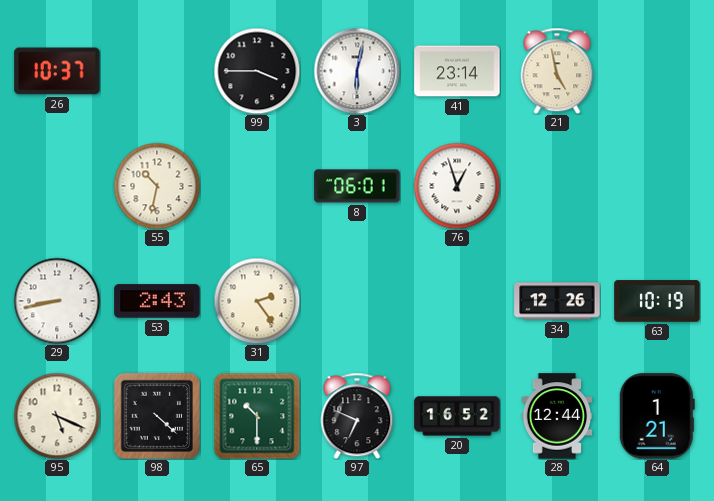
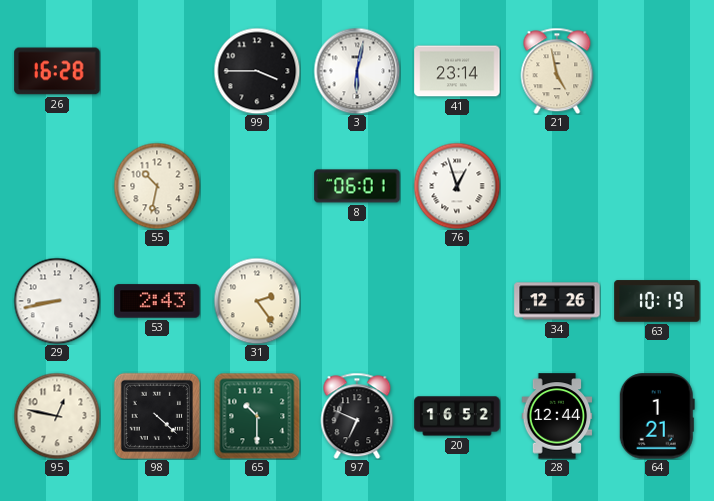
26: 10:37 -> 16:28 (57, 71)
95: 5:19 -> 12:47 (57, 416)
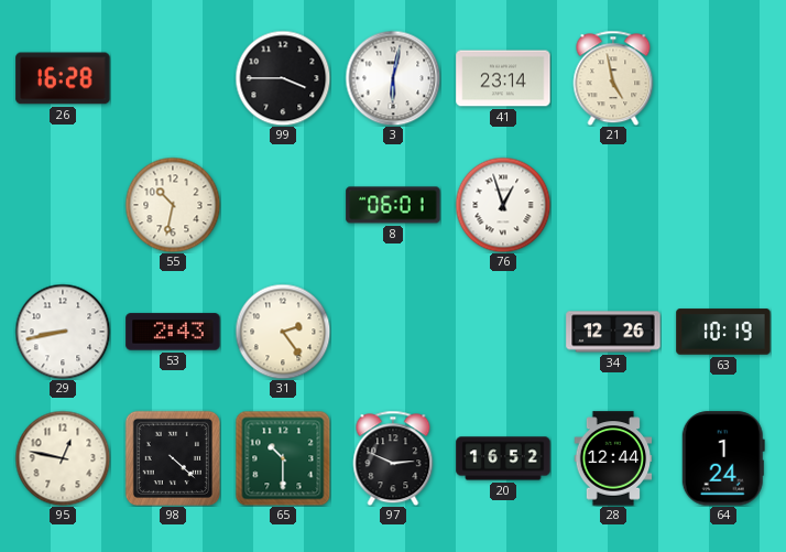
97: 6:49 -> 2:49 (393, 458)
64: 1:21 -> 1:24 (723, 458)
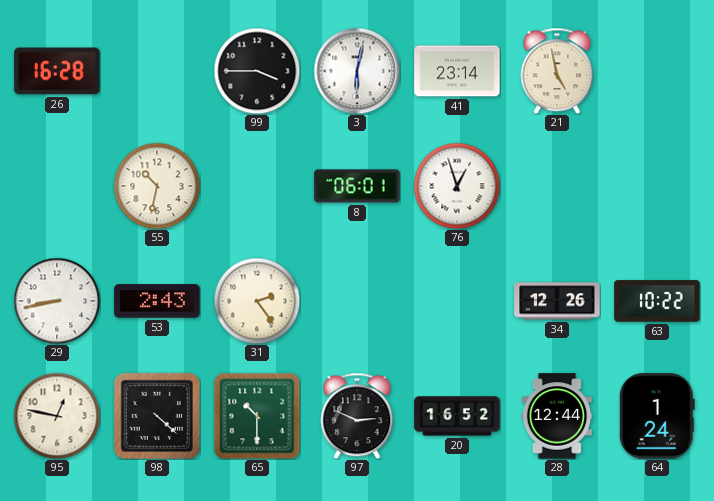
63: 10:19 -> 10:22 (657, 301)
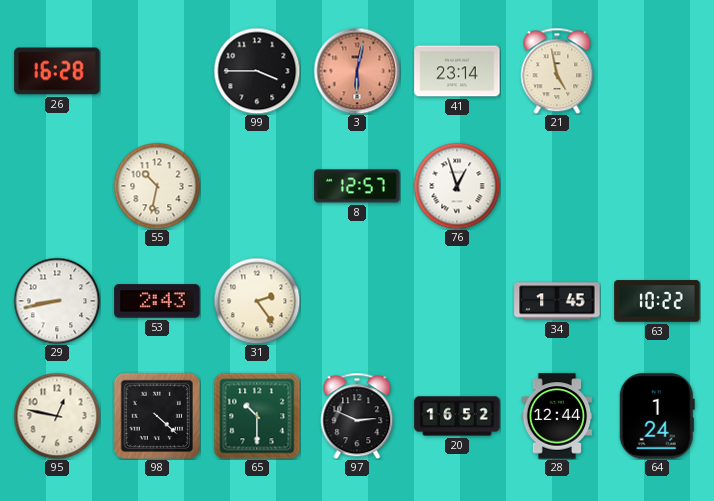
3 dial: white -> salmon (357, 71)
8: 06:01 -> 12:57 (357, 186)
34: 12:26 -> 1:45 (557, 301)
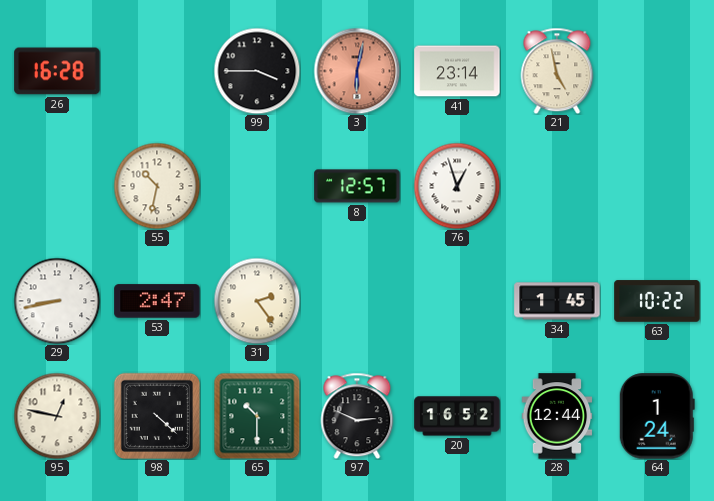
53: 2:43 -> 2:47 (157, 301)
